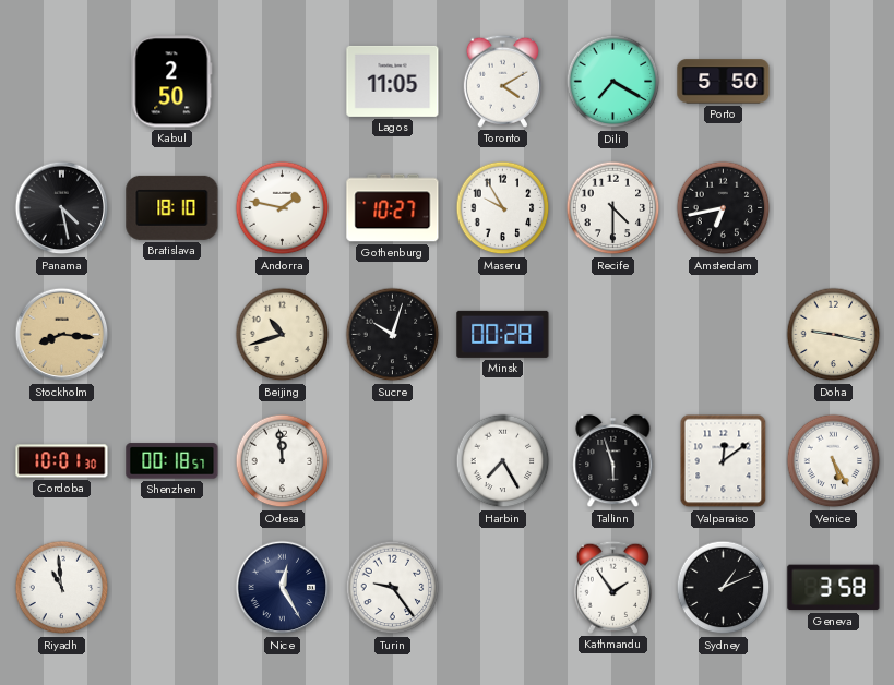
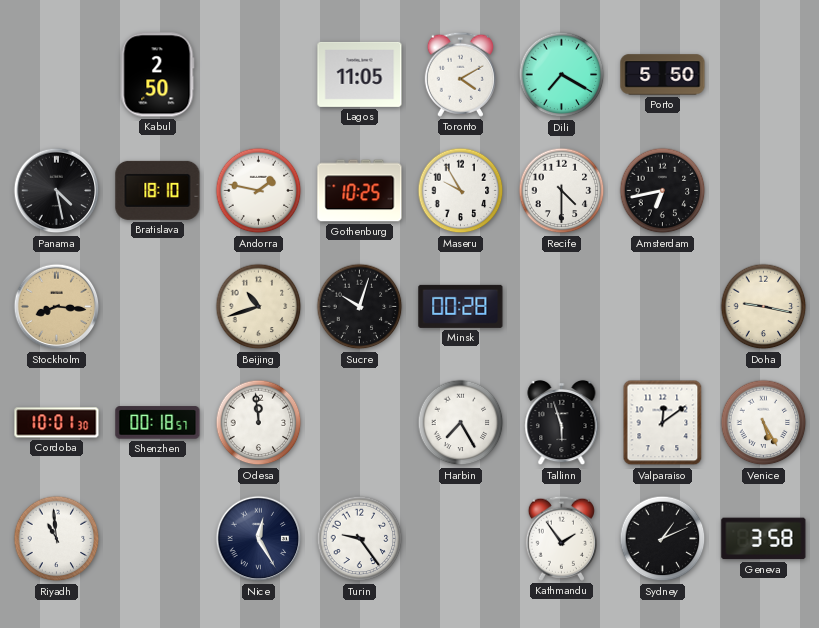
Gothenburg: 10:27 -> 10:25 (360, 191)
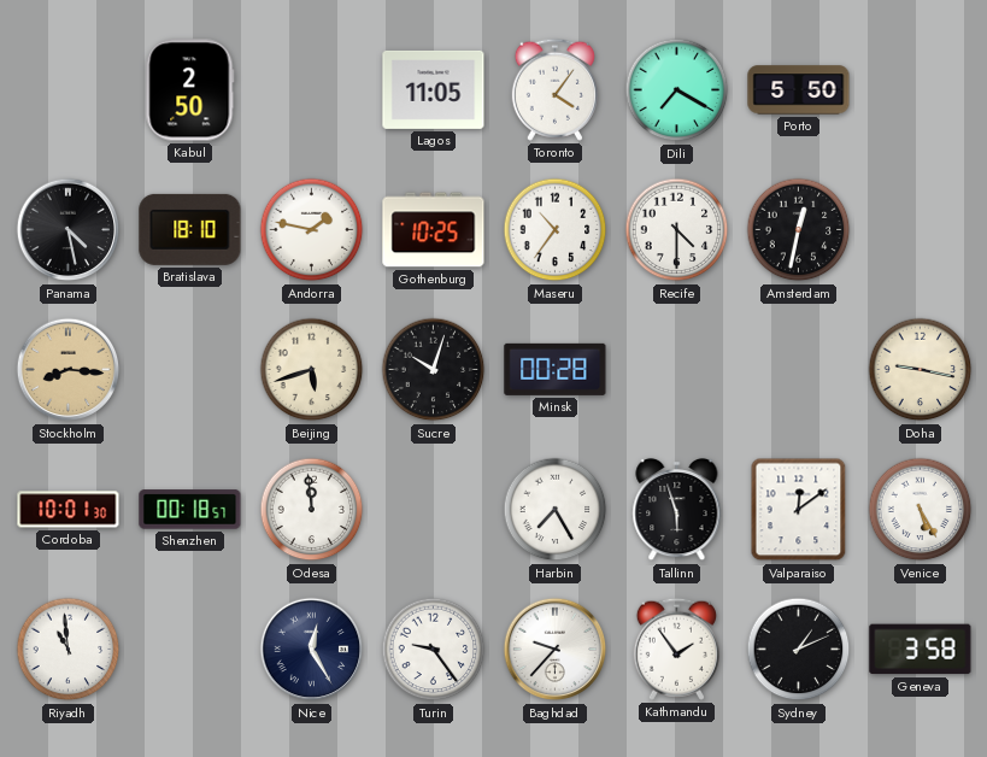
Toronto: 4:10 -> 4:06 (554, 89)
Maseru: 9:55 -> 10:36 (556, 230)
Amsterdam: 6:43 -> 12:32 (799, 230)
Beijing: 10:42 -> 5:42 (312, 370)
Baghdad: none -> 9:37 (556, 650)
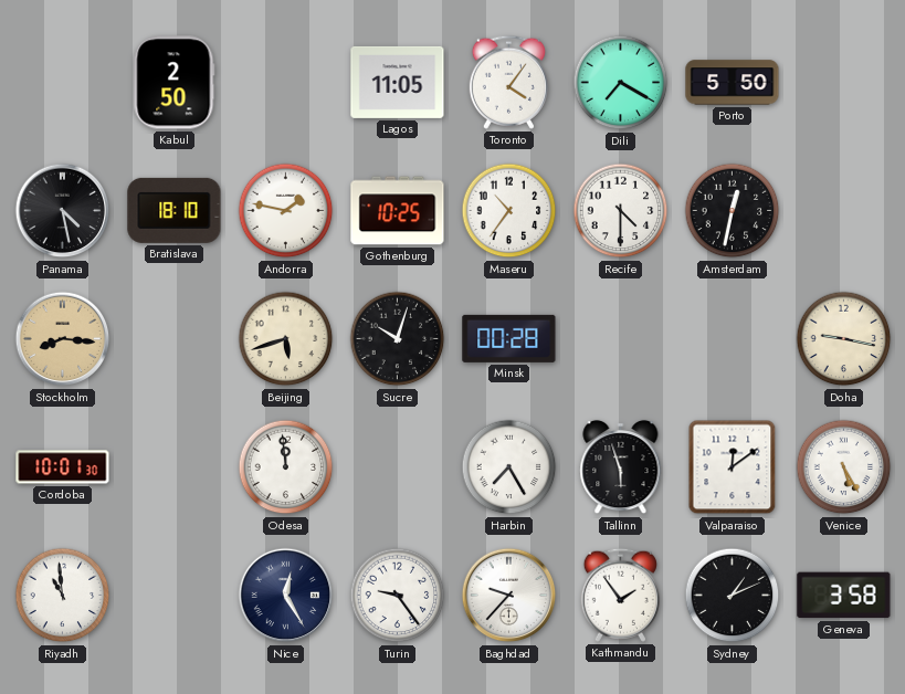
Shenzhen: 00:18 -> none (190, 510)
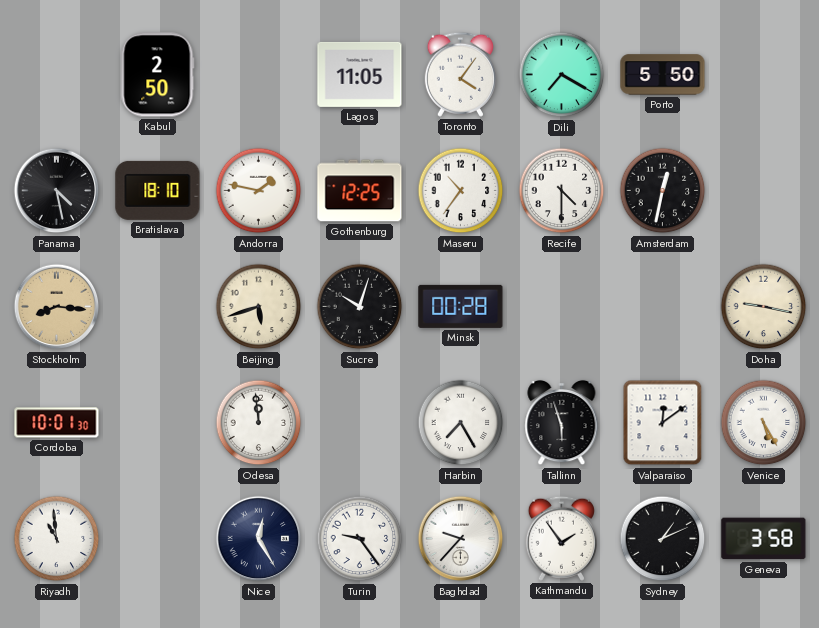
Gothenburg: 10:25 -> 12:25 (360, 191)
